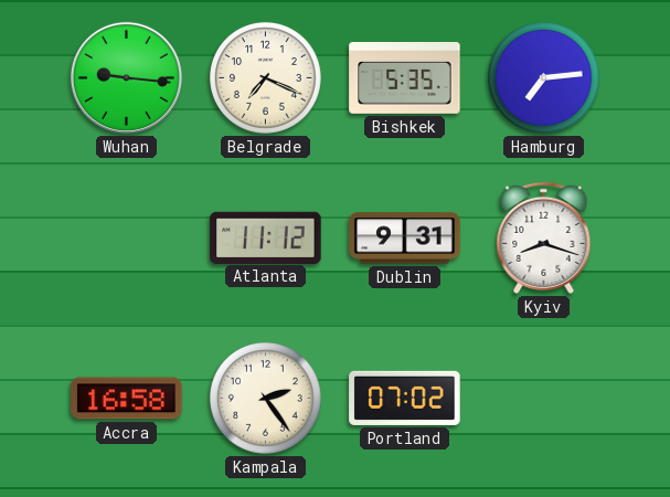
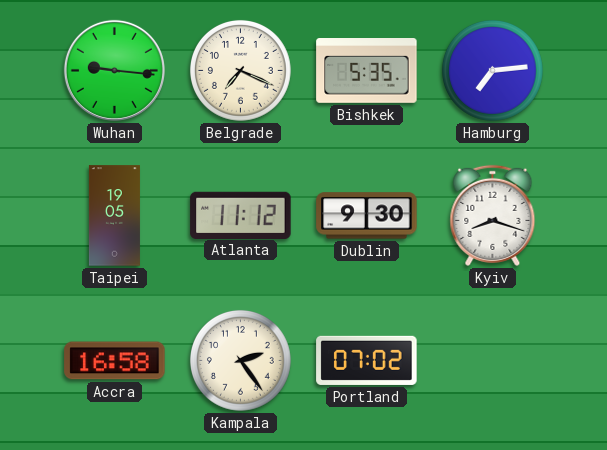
Taipei: none -> 19:05 (114, 216)
Dublin: 9:31 -> 9:30 (367, 216)
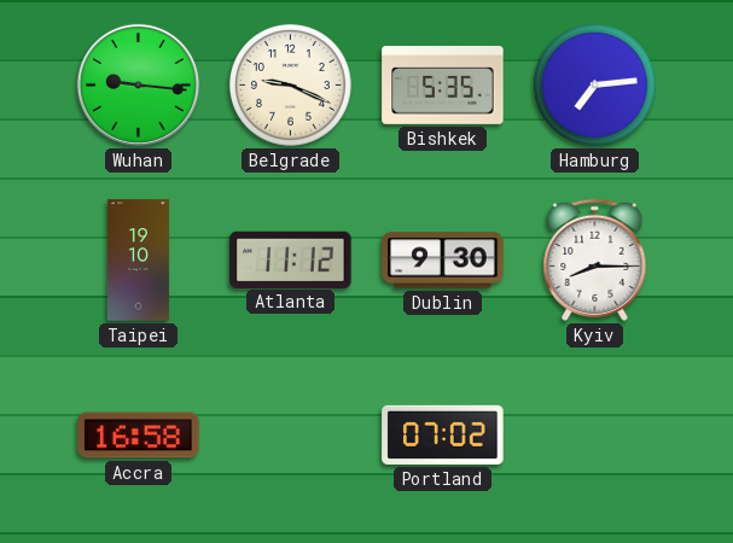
Belgrade: 7:19 -> 9:19 (291, 86)
Taipei: 19:05 -> 19:10 (138, 261)
Kyiv: 8:18 -> 8:15 (595, 259)
Kampala: 2:24 -> none (241, 361)
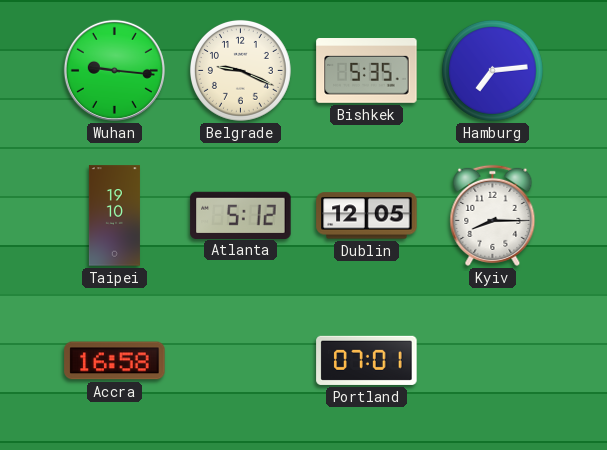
Atlanta: 11:12 -> 5:12 (241, 215)
Dublin: 9:30 -> 12:05 (367, 216)
Portland: 07:02 -> 07:01 (367, 360)
